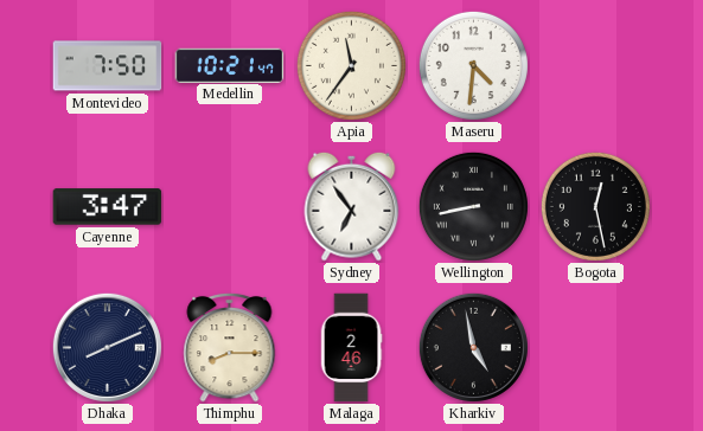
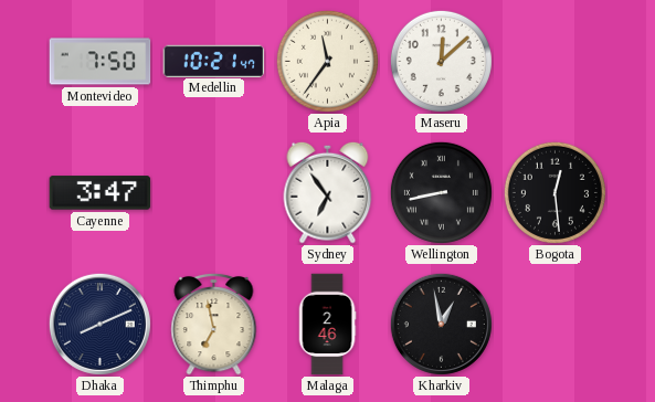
Maseru: 4:31 -> 12:08 (441, 61)
Bogota: 12:28 -> 12:29 (554, 192)
Thimphu: 8:15 -> 6:58 (214, 324)
Kharkiv: 4:58 -> 12:58 (441, 324)
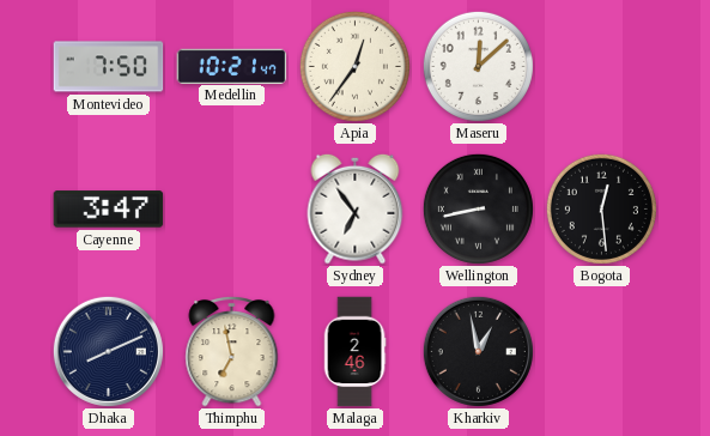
Apia: 11:36 -> 12:36 (354, 66)
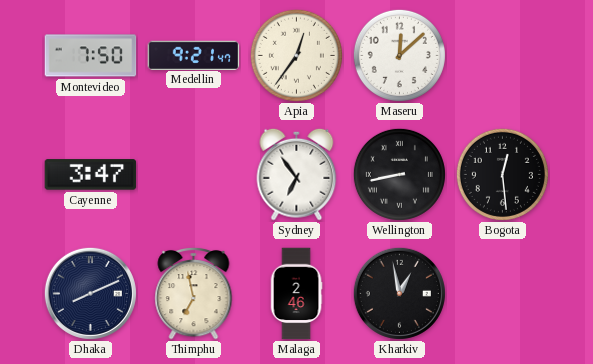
Medellin: 10:21 -> 9:21 (194, 55)
